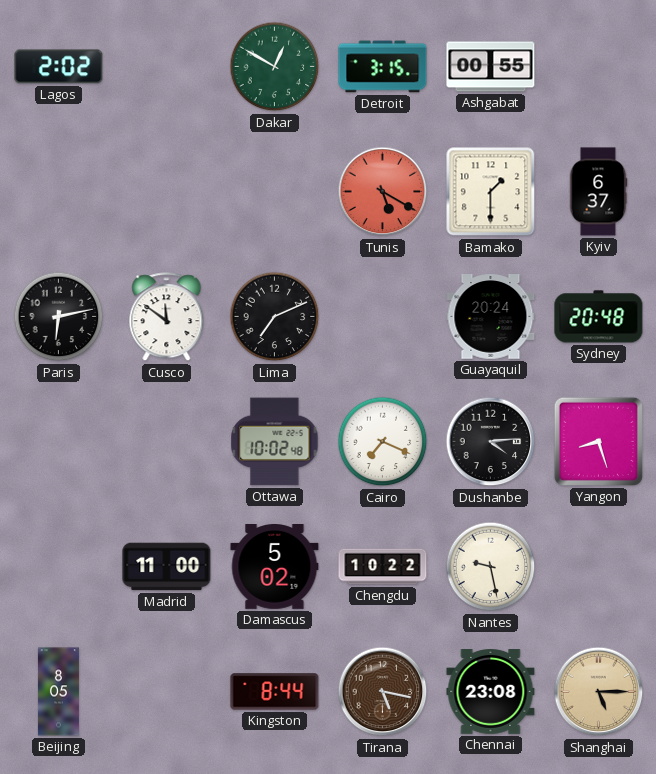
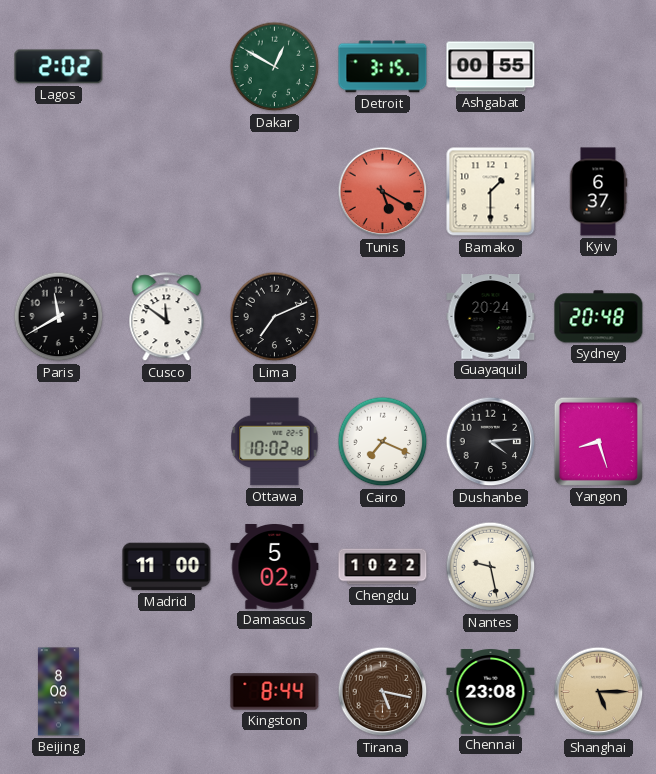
Paris: 6:13 -> 11:40 (59, 317)
Beijing: 8:05 -> 8:08 (58, 692)
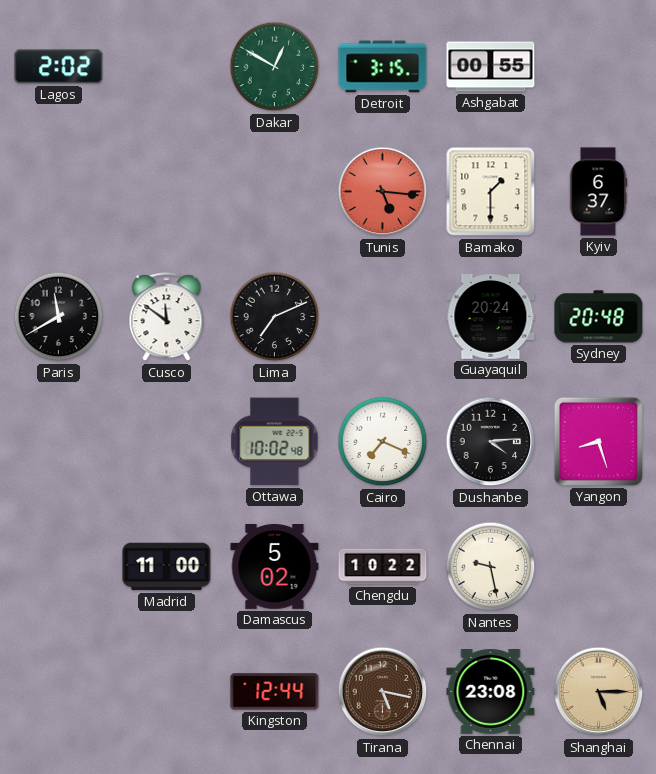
Tunis: 5:20 -> 5:16 (383, 192)
Beijing: 8:08 -> none (58, 692)
Kingston: 8:44 -> 12:44 (275, 692)
